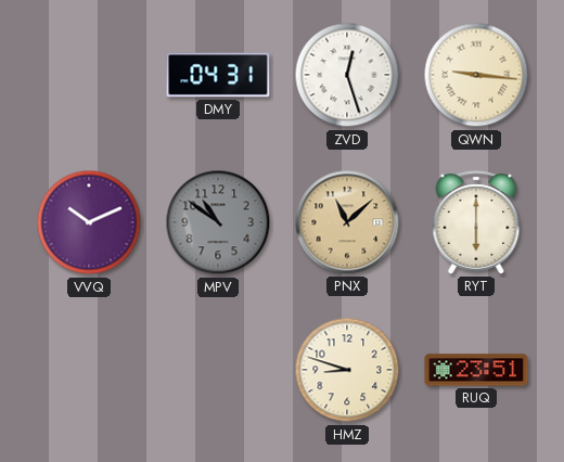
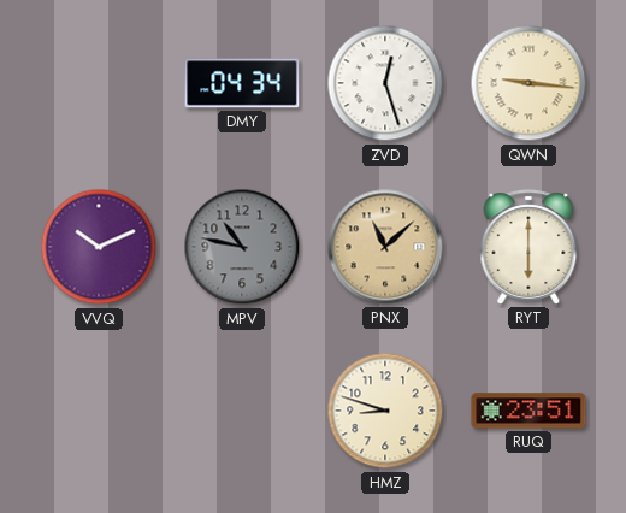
DMY: 04:31 -> 04:34 (242, 83)
MPV: 10:51 -> 10:47 (242, 247)
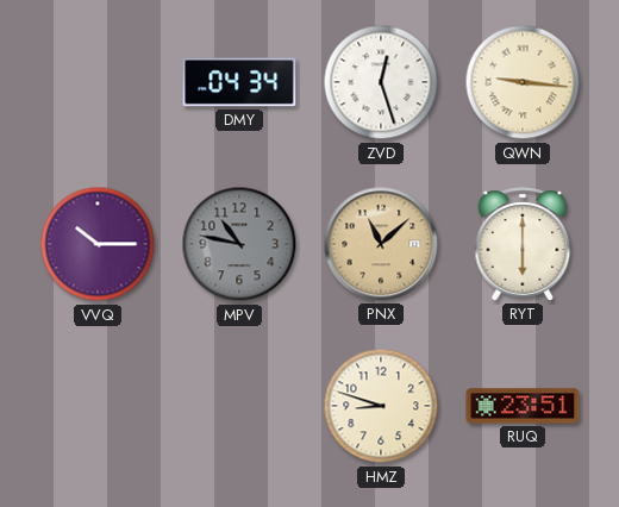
VVQ: 10:11 -> 10:15 (98, 244)
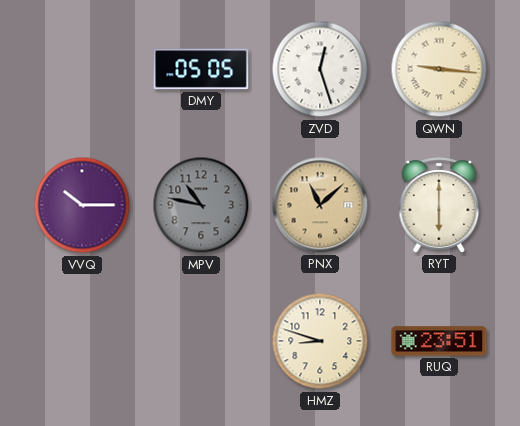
DMY: 04:34 -> 05:05 (201, 69)
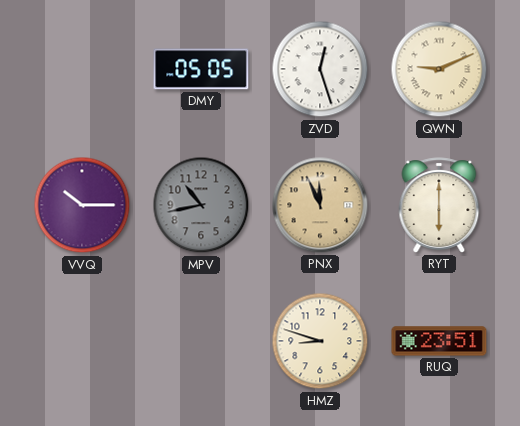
QWN: 9:16 -> 9:11 (439, 69)
MPV: 10:47 -> 10:43 (201, 205)
PNX: 11:08 -> 11:56 (320, 205)
